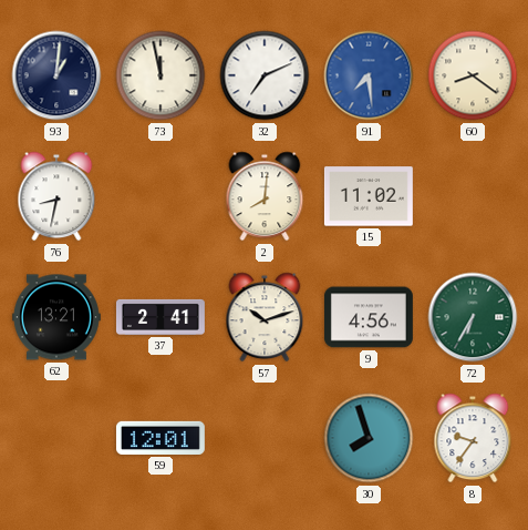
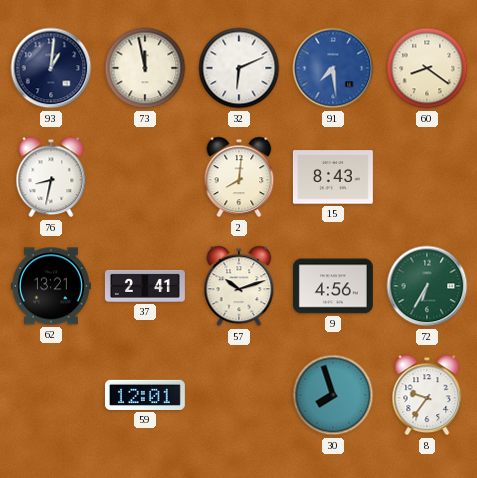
32: 7:11 -> 6:11 (239, 68)
15: 11:02 -> 8:43 (333, 177)
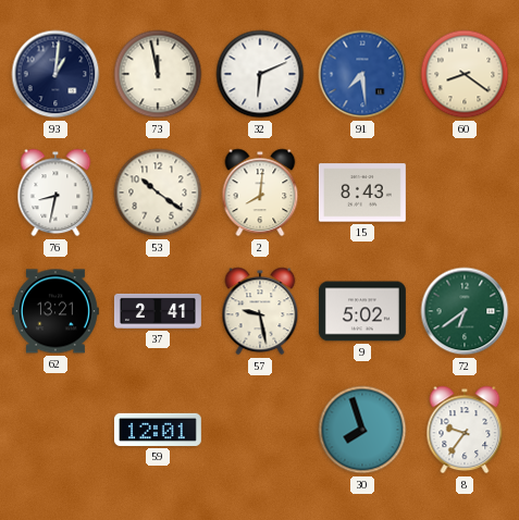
53: none -> 10:21 (158, 193)
57: 10:12 -> 9:28 (260, 311)
9: 4:56 -> 5:02 (362, 311)
72: 6:35 -> 6:39 (465, 311)
